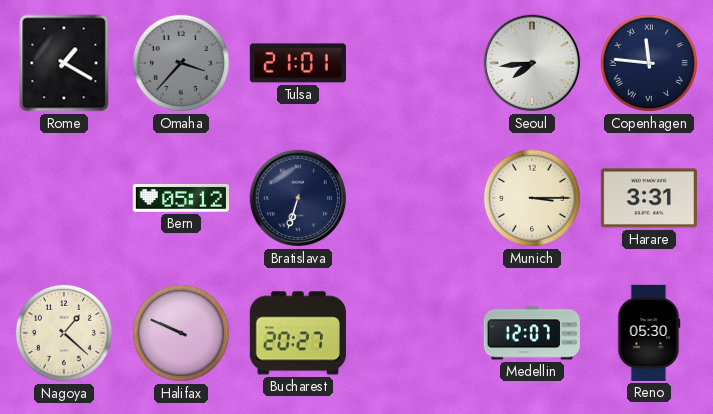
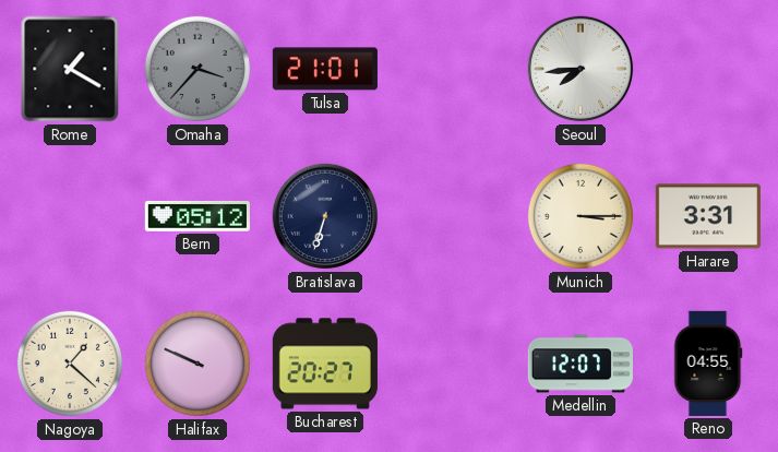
Copenhagen: 11:46 -> none (649, 63)
Reno: 05:30 -> 04:55 (708, 364)
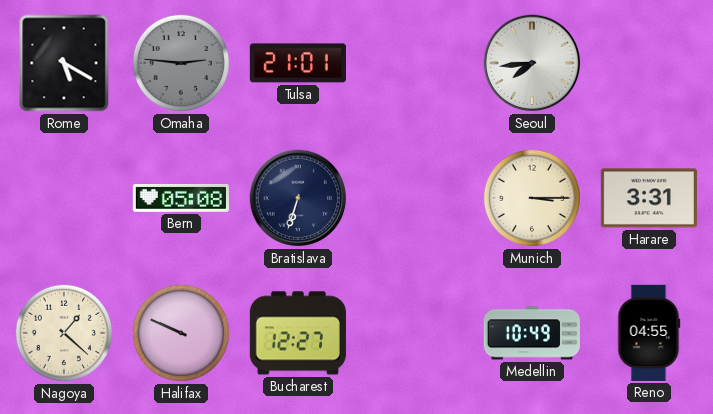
Rome: 1:20 -> 5:20 (64, 63)
Omaha: 3:37 -> 2:46 (181, 63)
Bern: 05:12 -> 05:08 (181, 199)
Bucharest: 20:27 -> 12:27 (298, 333)
Medellin: 12:07 -> 10:49 (532, 333)
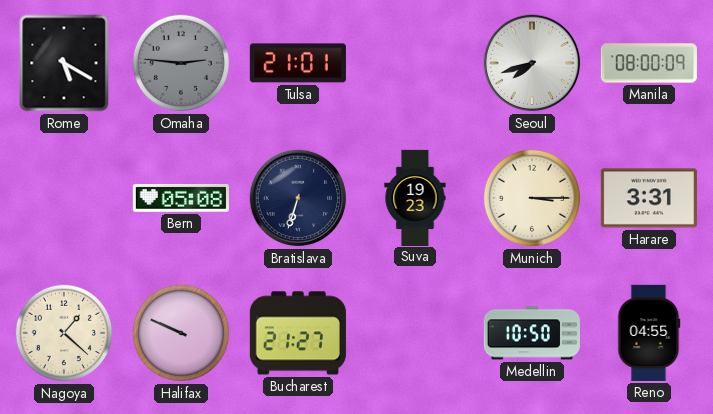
Seoul: 7:44 -> 7:42 (532, 63)
Manila: none -> 08:00 (648, 63)
Suva: none -> 19:23 (415, 197)
Bucharest: 12:27 -> 21:27 (298, 333)
Medellin: 10:49 -> 10:50 (532, 333)
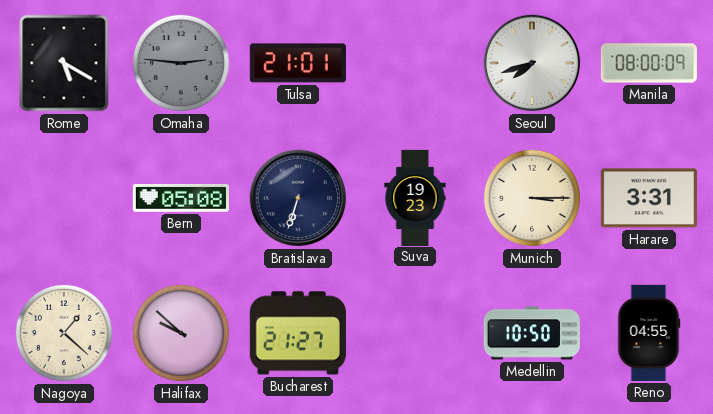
Halifax: 9:49 -> 9:52 (181, 333)
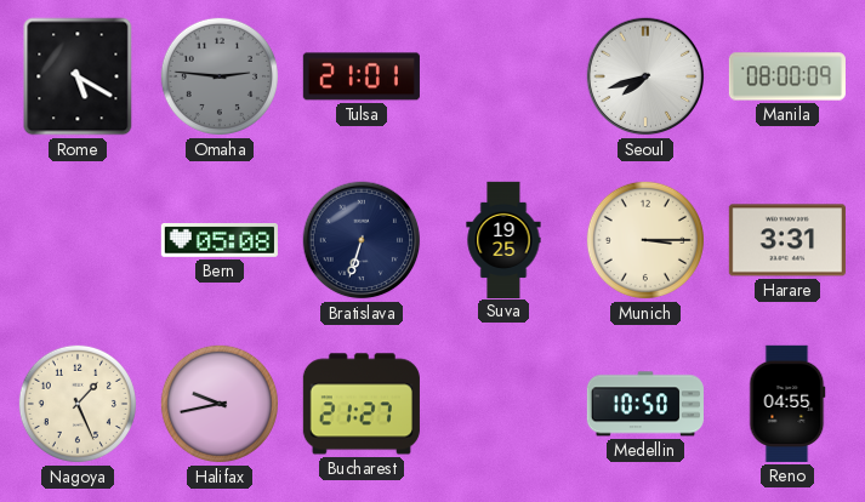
Suva: 19:23 -> 19:25 (503, 239)
Nagoya: 1:22 -> 1:26 (78, 404)
Halifax: 9:52 -> 9:43 (220, 404)
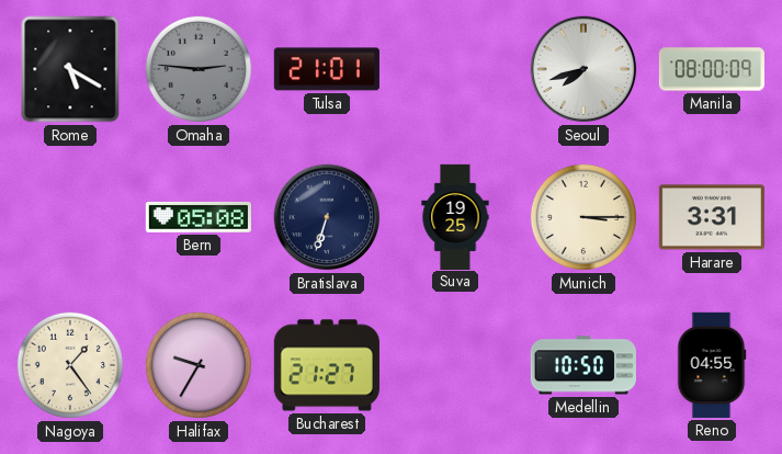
Nagoya: 1:26 -> 1:24 (70, 365)
Halifax: 9:43 -> 9:35 (199, 365)
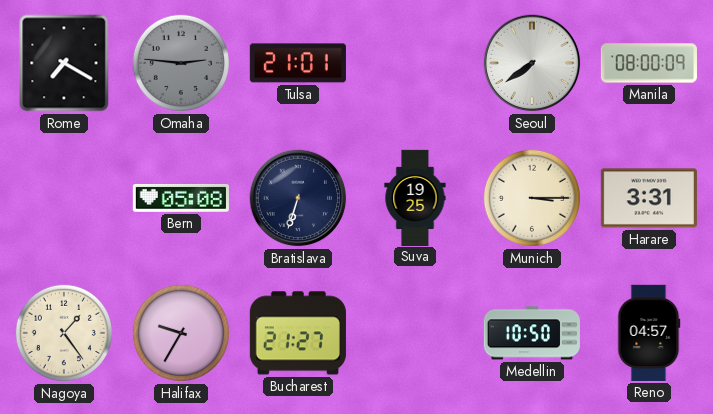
Rome: 5:20 -> 7:20 (64, 63)
Seoul: 7:42 -> 7:39 (532, 63)
Reno: 04:55 -> 04:57 (649, 333)
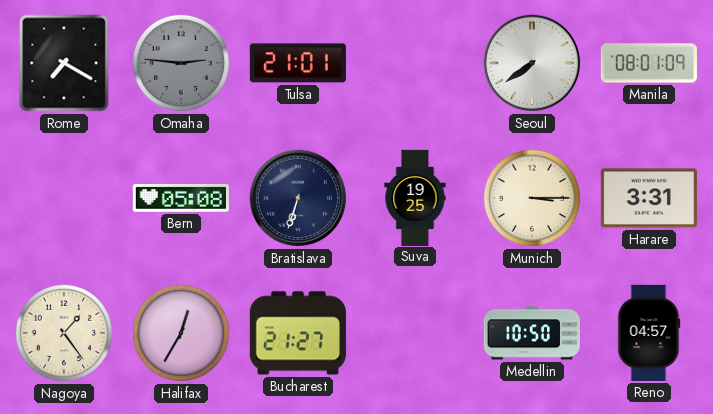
Manila: 08:00 -> 08:01 (648, 63)
Halifax: 9:35 -> 12:35 (181, 333)
